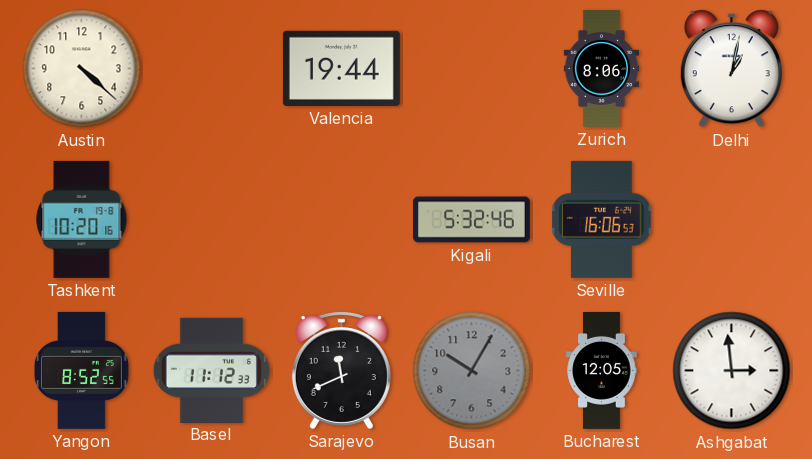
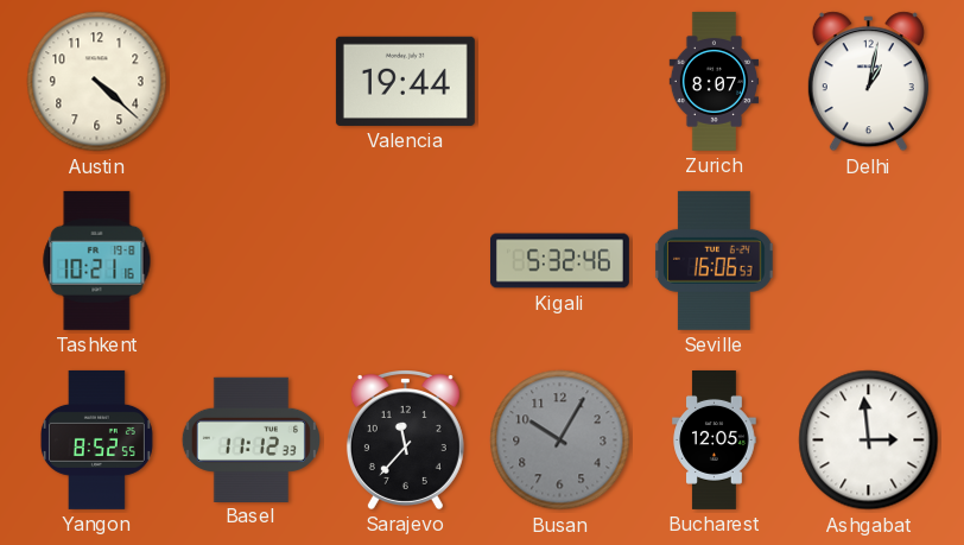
Zurich: 8:06 -> 8:07 (714, 81)
Tashkent: 10:20 -> 10:21 (97, 260)
Sarajevo: 11:41 -> 11:37 (405, 441)
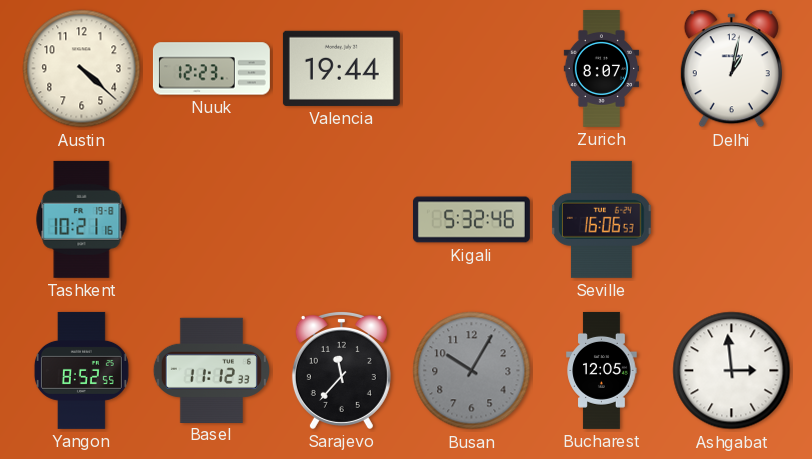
Nuuk: none -> 12:23 (211, 69)
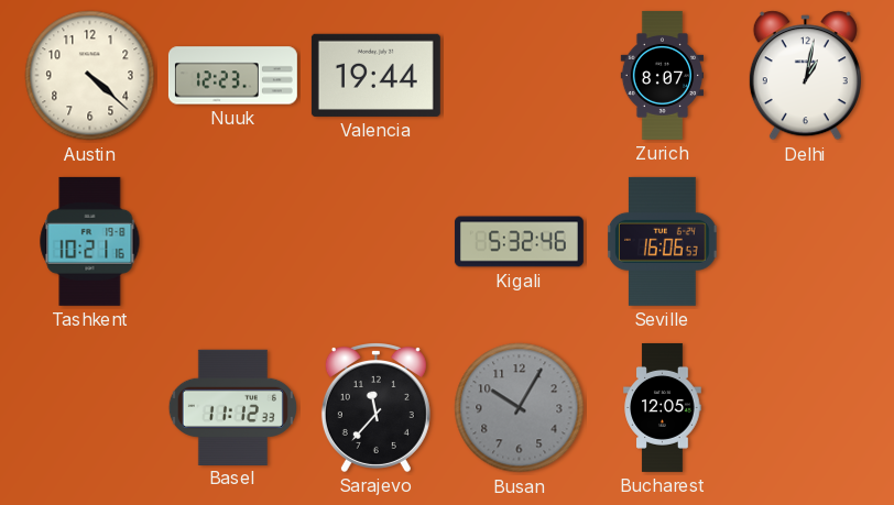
Yangon: 8:52 -> none (81, 370)
Ashgabat: 2:59 -> none (732, 371)
